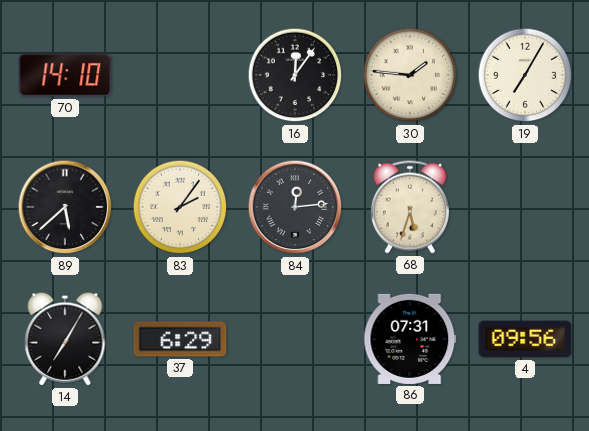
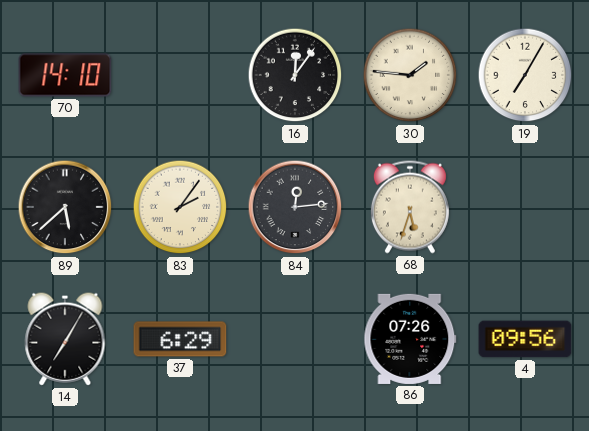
86: 07:31 -> 07:26 (410, 339)
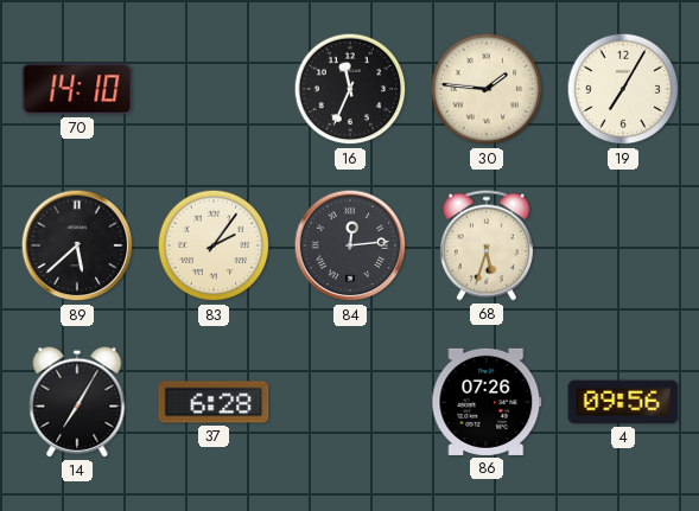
16: 12:06 -> 11:34 (350, 89)
37: 6:29 -> 6:28 (214, 402)
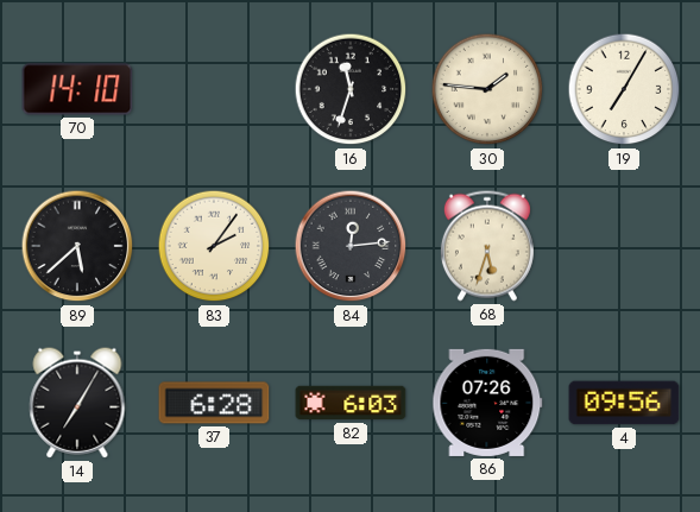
16: 11:34 -> 11:33 (351, 89)
82: none -> 6:03 (351, 403)
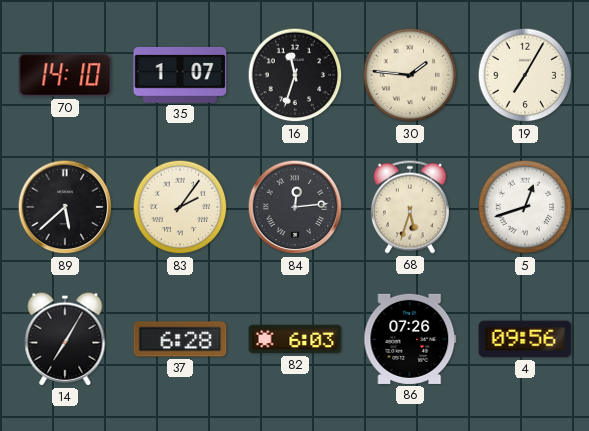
35: none -> 1:07 (180, 76)
5: none -> 12:42 (525, 207)
